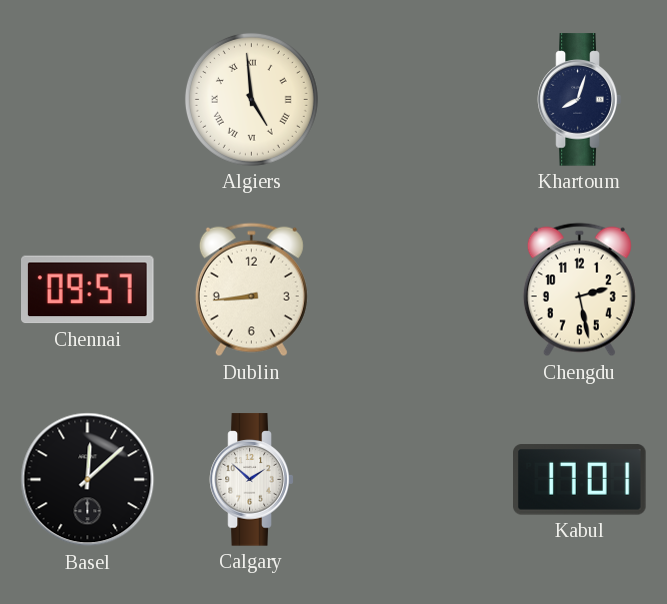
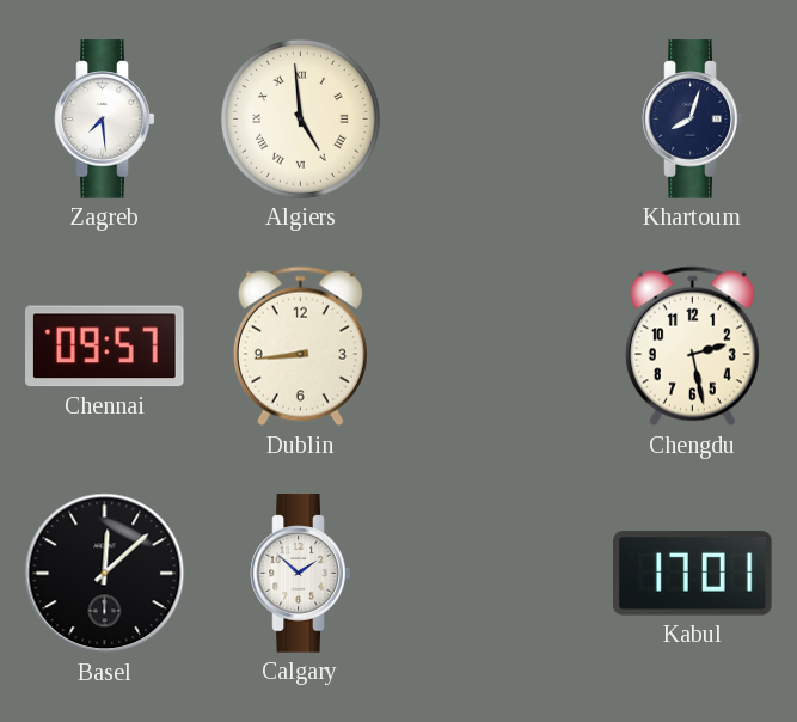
Zagreb: none -> 7:29 (105, 120)
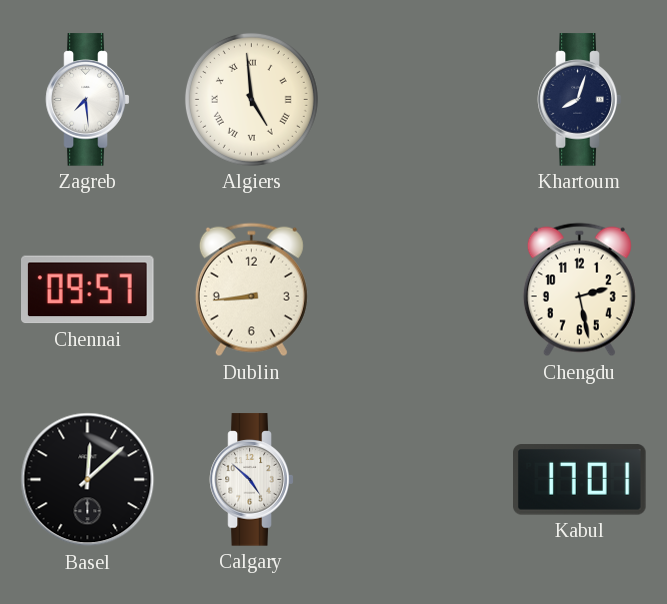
Calgary: 1:52 -> 4:52 (252, 480)
